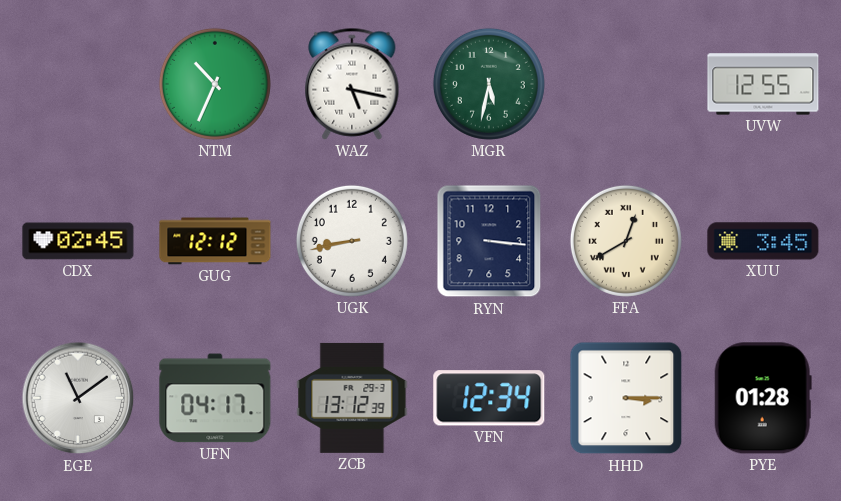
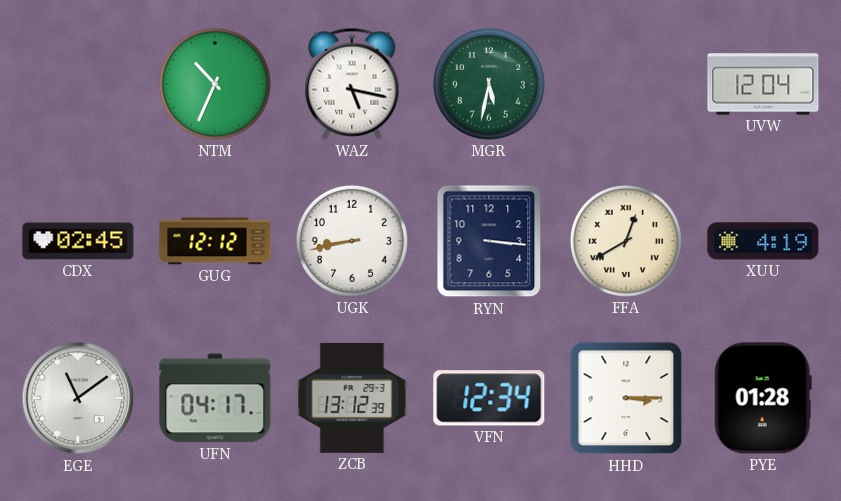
UVW: 12:55 -> 12:04 (763, 84)
XUU: 3:45 -> 4:19 (763, 241)
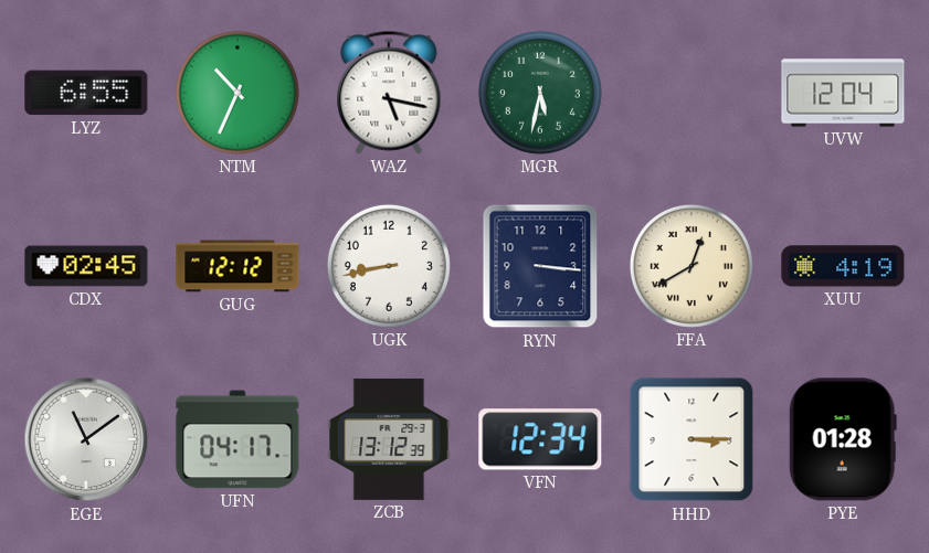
LYZ: none -> 6:55 (86, 93)
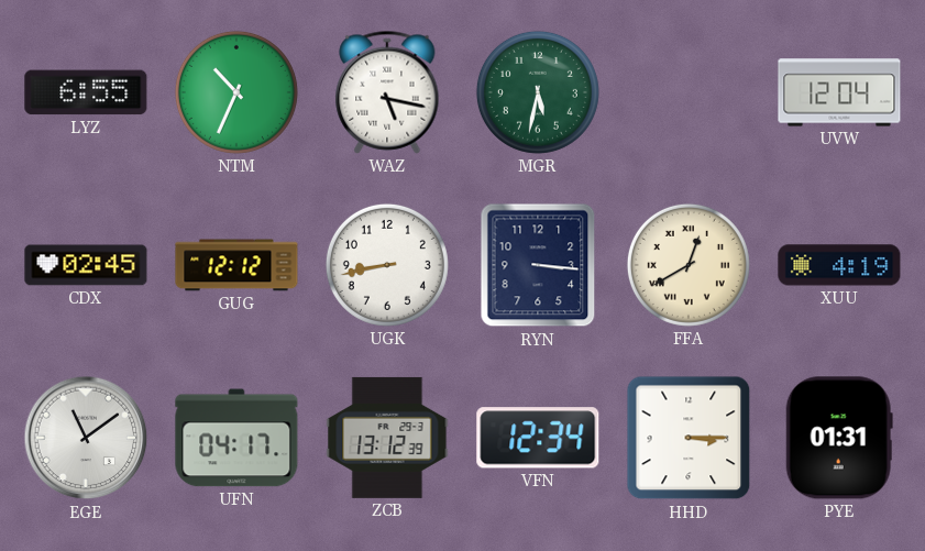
PYE: 01:28 -> 01:31 (839, 438)
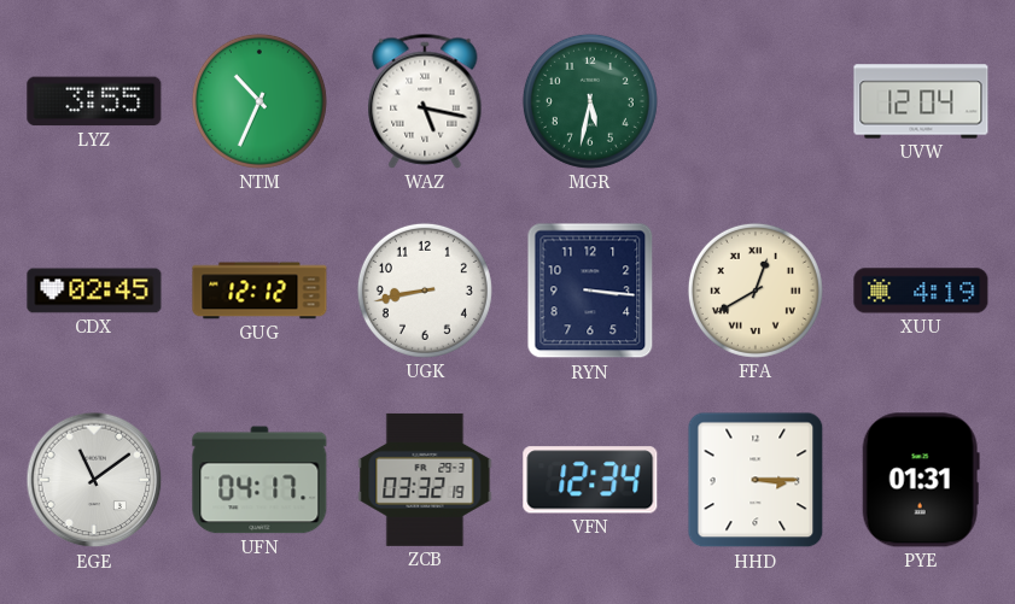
LYZ: 6:55 -> 3:55 (94, 101)
ZCB: 13:12 -> 03:32 (425, 480)
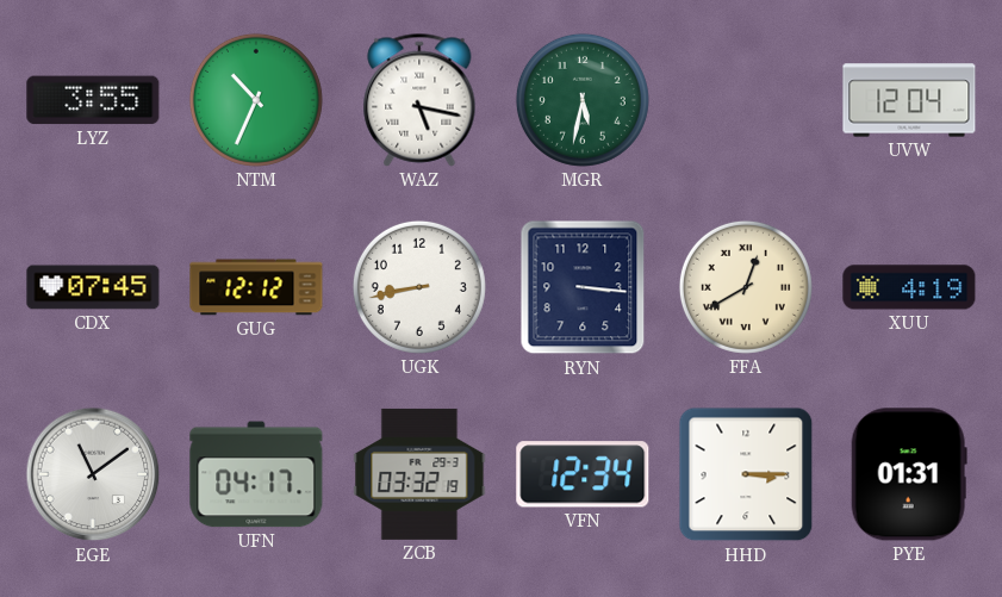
CDX: 02:45 -> 07:45 (93, 287)
